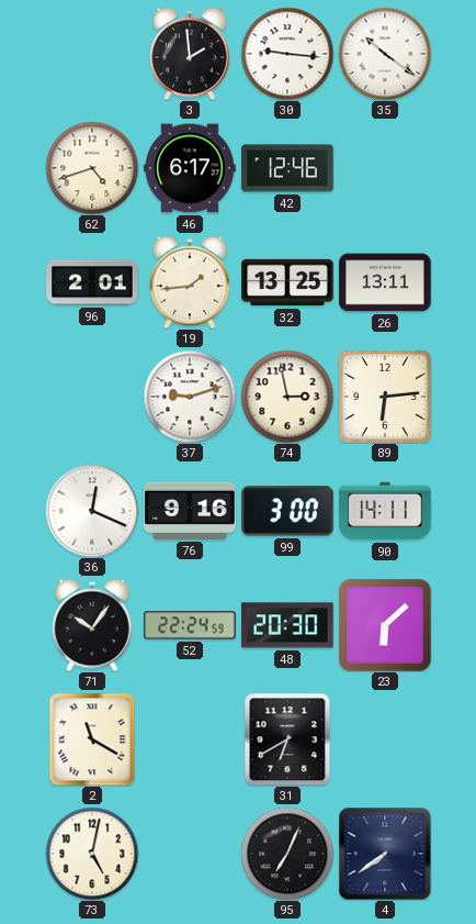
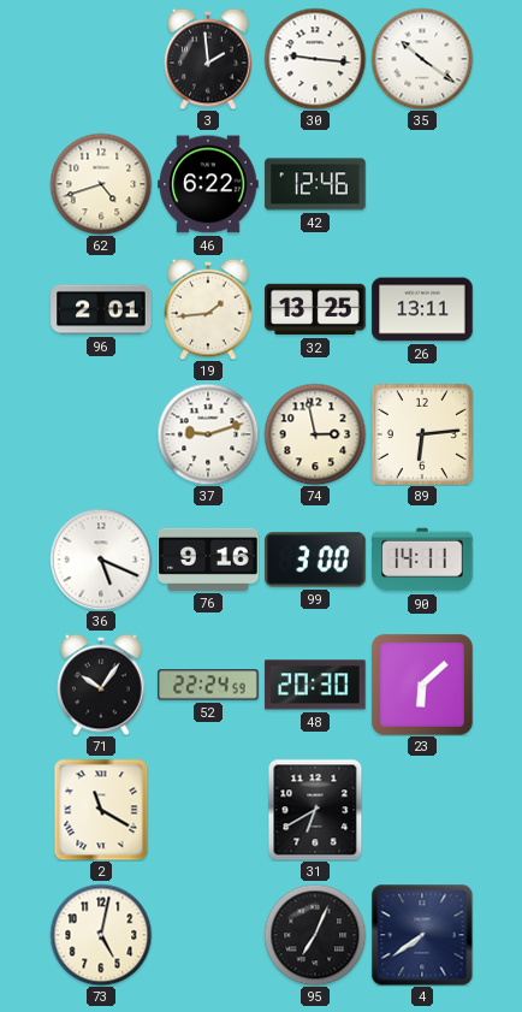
46: 6:17 -> 6:22 (208, 184)
36: 12:19 -> 5:19 (101, 560)
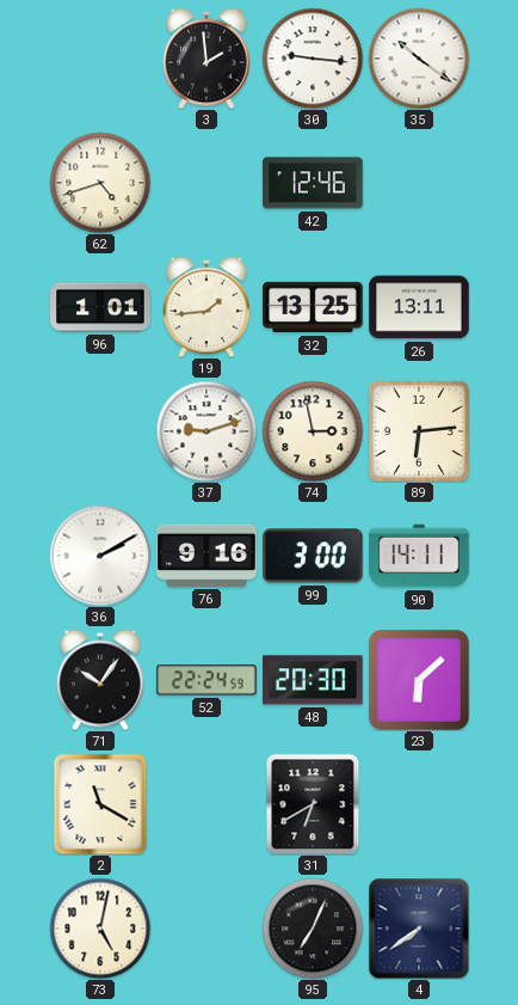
46: 6:22 -> none (208, 184)
96: 2:01 -> 1:01 (100, 307)
36: 5:19 -> 2:10 (100, 556)
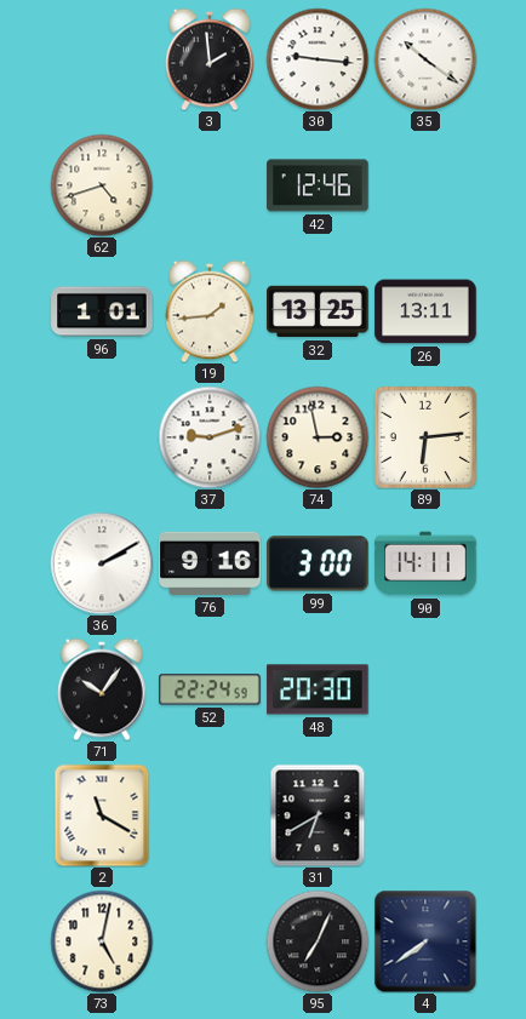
23: 6:08 -> none (419, 680)
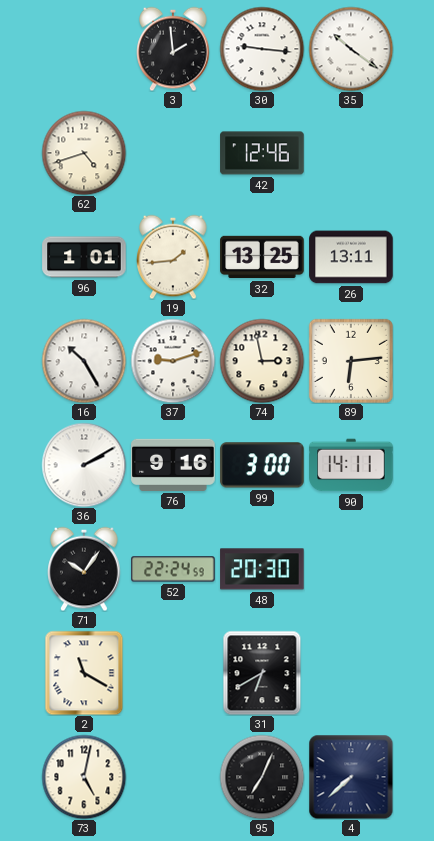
16: none -> 10:25 (84, 361)
4: 7:39 -> 7:38 (351, 777)
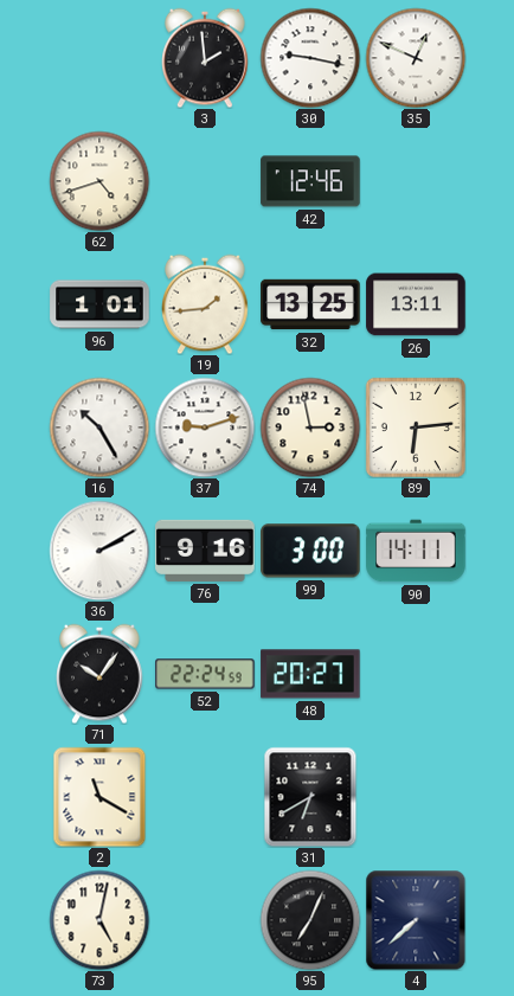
30: 9:16 -> 9:17 (310, 58)
35: 10:21 -> 12:49 (416, 58)
48: 20:30 -> 20:27 (310, 674)
